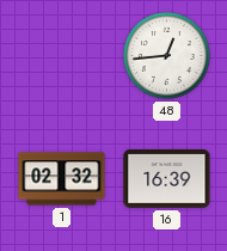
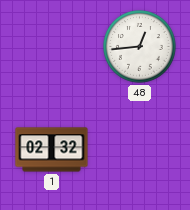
16: 16:39 -> none (167, 178)
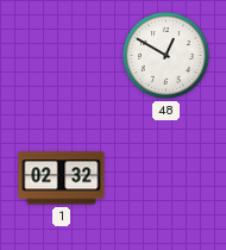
48: 12:44 -> 12:50 (167, 56)
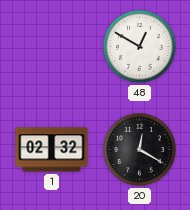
20: none -> 12:20 (140, 150)
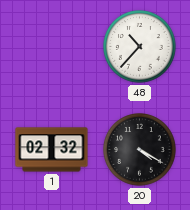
48: 12:50 -> 10:37 (140, 47)
20: 12:20 -> 4:20 (140, 150)
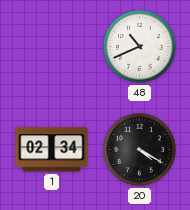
48: 10:37 -> 10:41 (140, 47)
1: 02:32 -> 02:34 (52, 150)
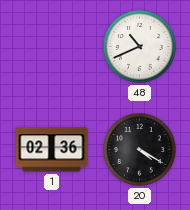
1: 02:34 -> 02:36 (52, 150)
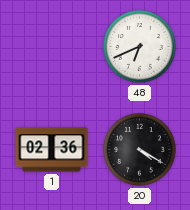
48: 10:41 -> 6:41 (140, 47)
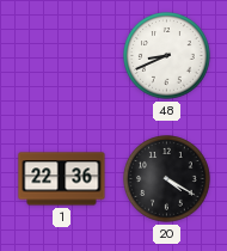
48: 6:41 -> 8:41 (167, 56)
1: 02:36 -> 22:36 (62, 179)
